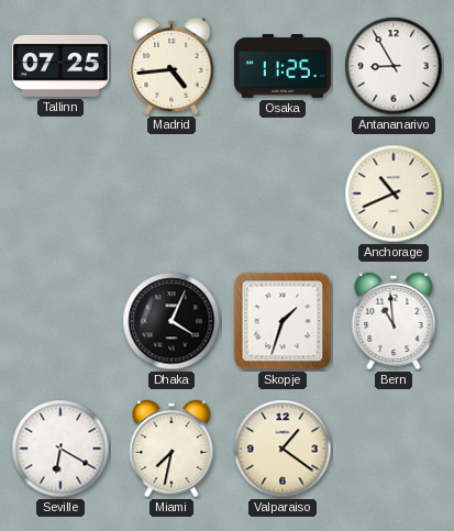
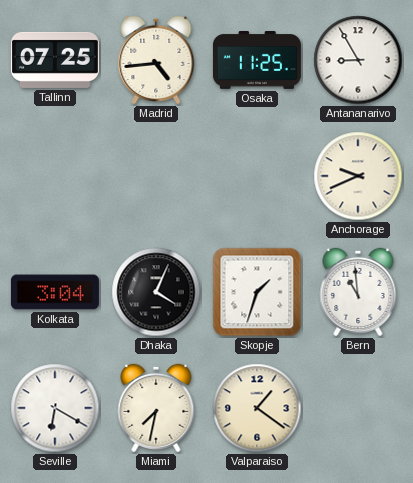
Anchorage: 10:41 -> 9:41 (358, 176)
Kolkata: none -> 3:04 (55, 292)
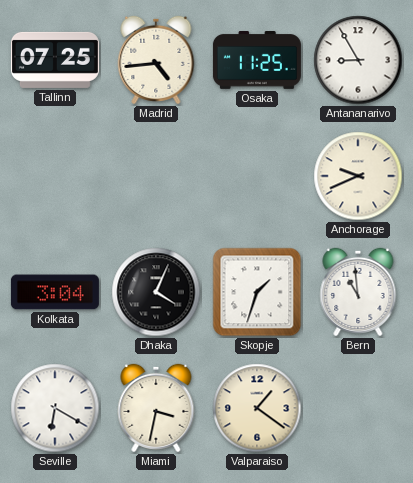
Miami: 7:32 -> 3:32 (156, 408)
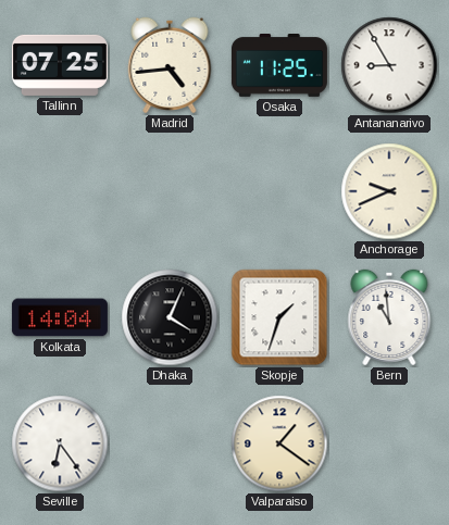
Kolkata: 3:04 -> 14:04 (60, 317)
Seville: 6:20 -> 6:24 (60, 443)
Miami: 3:32 -> none (156, 408)
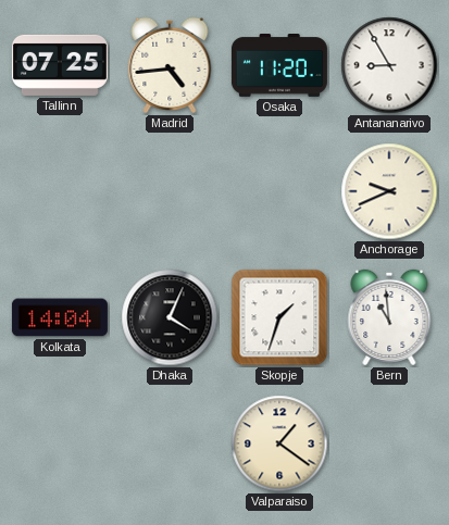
Osaka: 11:25 -> 11:20 (279, 66)
Seville: 6:24 -> none (60, 443)
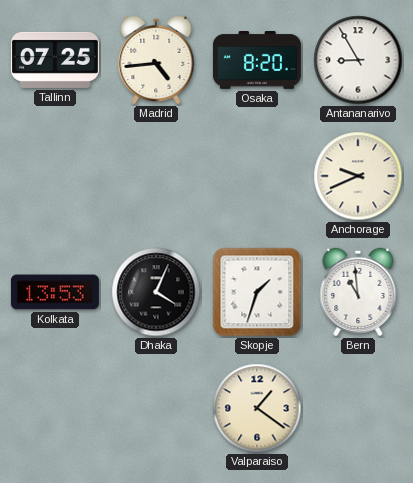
Osaka: 11:20 -> 8:20 (257, 61)
Kolkata: 14:04 -> 13:53 (55, 292)
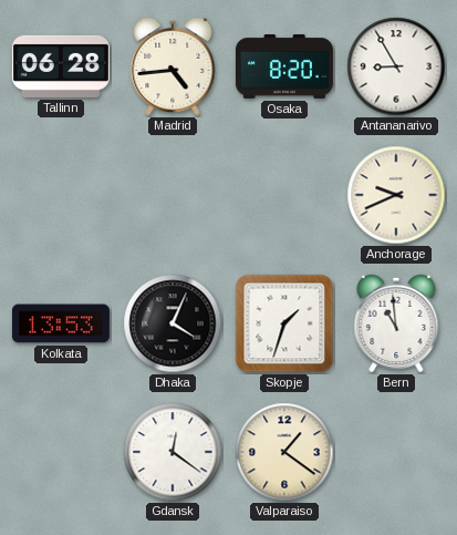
Tallinn: 07:25 -> 06:28 (61, 66)
Gdansk: none -> 12:21 (173, 452)
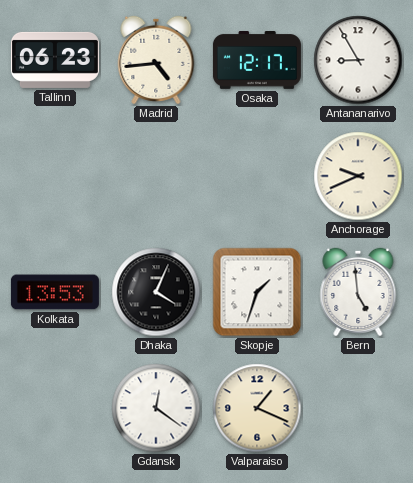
Tallinn: 06:28 -> 06:23 (55, 60)
Osaka: 8:20 -> 12:17 (257, 61)
Bern: 10:59 -> 4:59 (358, 292)
Valparaiso: 1:21 -> 1:19 (257, 408)
